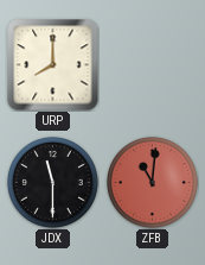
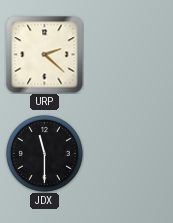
URP: 8:00 -> 2:22 (45, 55)
ZFB: 11:01 -> none (152, 182)
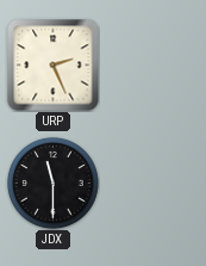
URP: 2:22 -> 2:26 (54, 66)
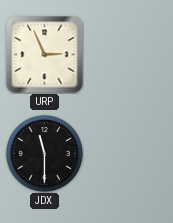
URP: 2:26 -> 2:56 (45, 55)
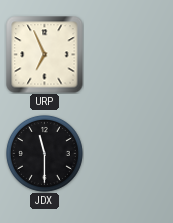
URP: 2:56 -> 6:56 (45, 55)
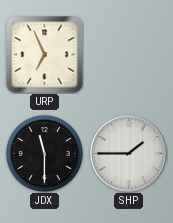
SHP: none -> 1:45 (129, 154)
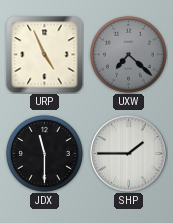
URP: 6:56 -> 4:56 (45, 55)
UXW: none -> 7:22 (128, 54)
